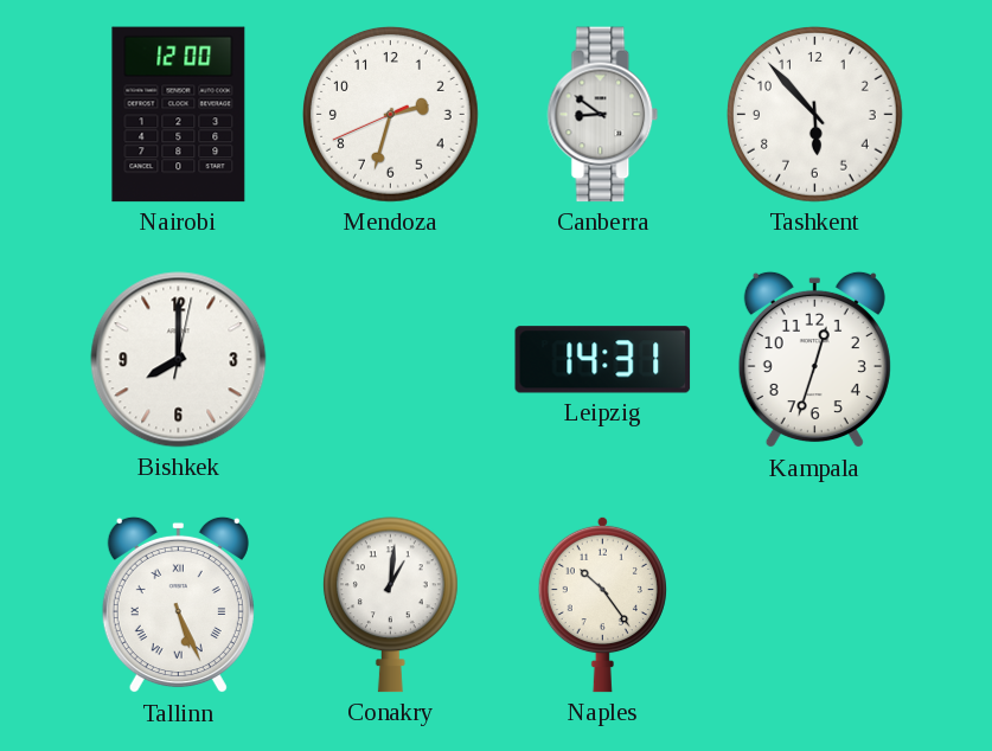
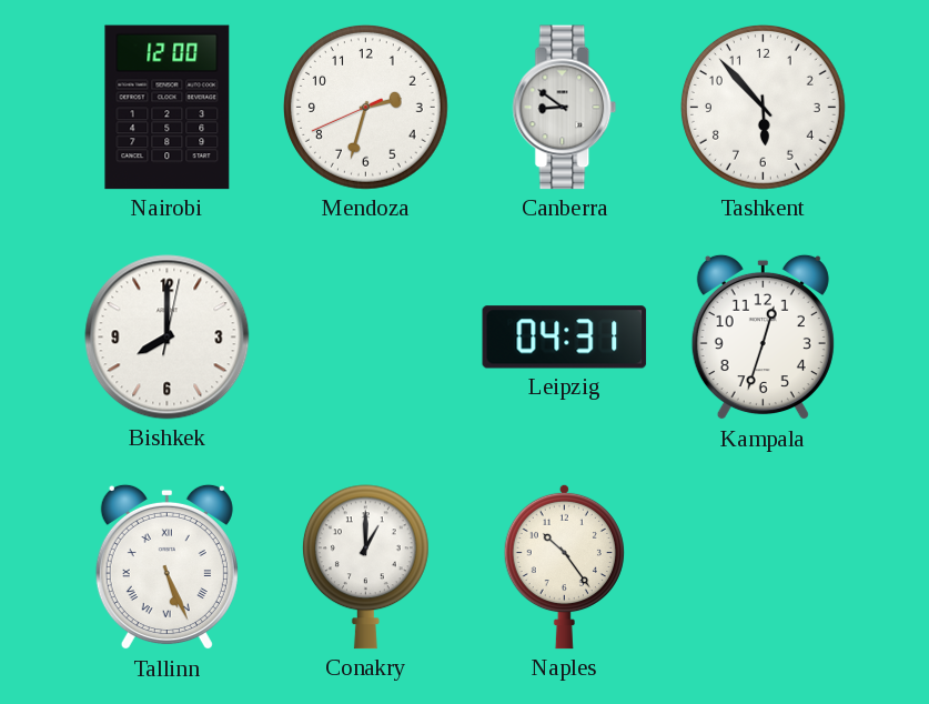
Leipzig: 14:31 -> 04:31 (565, 338)
Conakry: 1:01 -> 1:00 (365, 567)
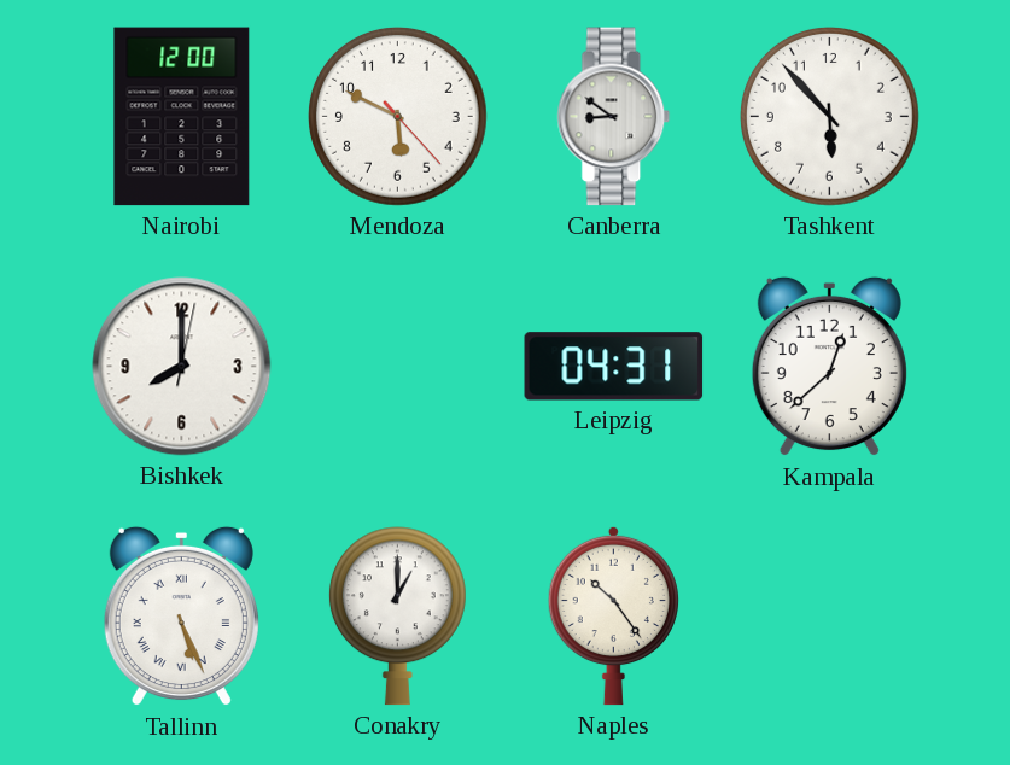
Mendoza: 2:32 -> 5:49 (398, 117)
Kampala: 12:33 -> 12:38 (829, 367)
